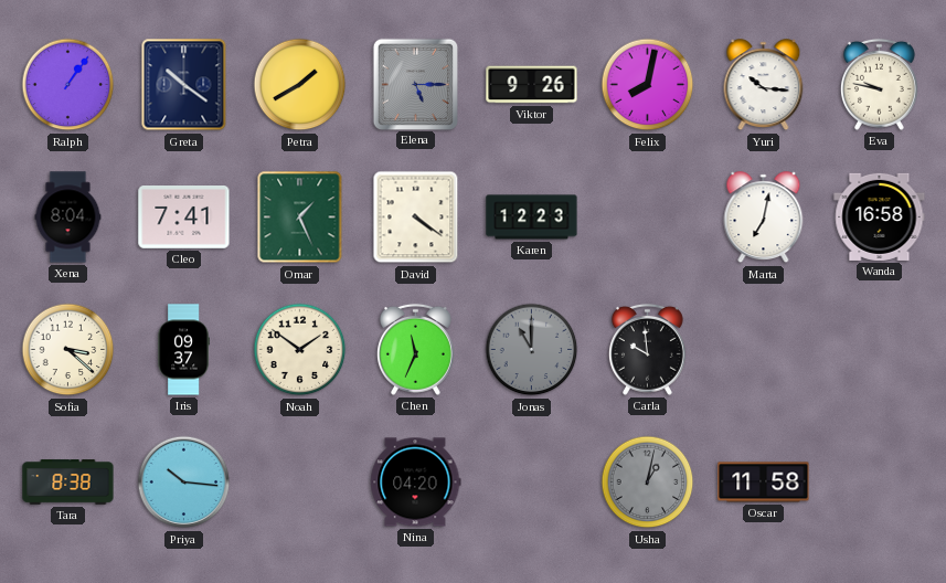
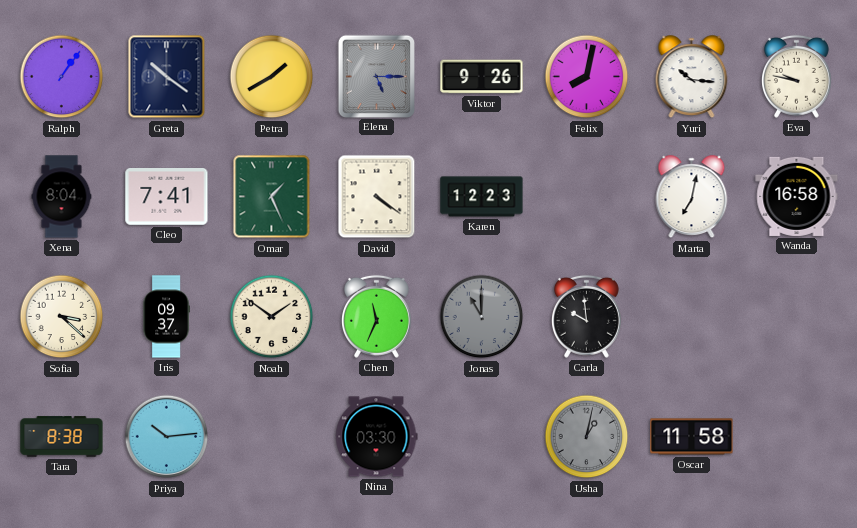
Priya: 10:16 -> 10:14 (167, 437)
Nina: 04:20 -> 03:30 (377, 437)
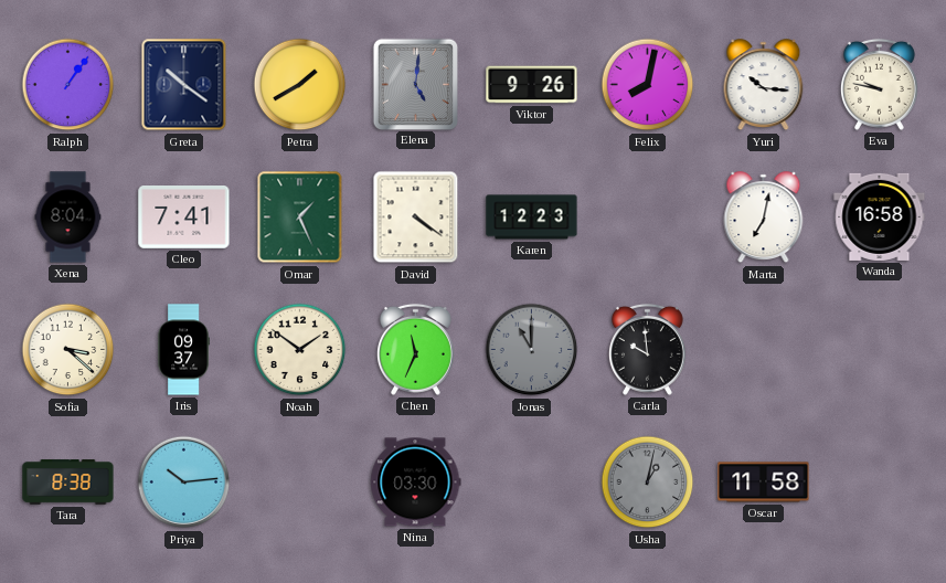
Elena: 5:15 -> 5:01 (415, 84)
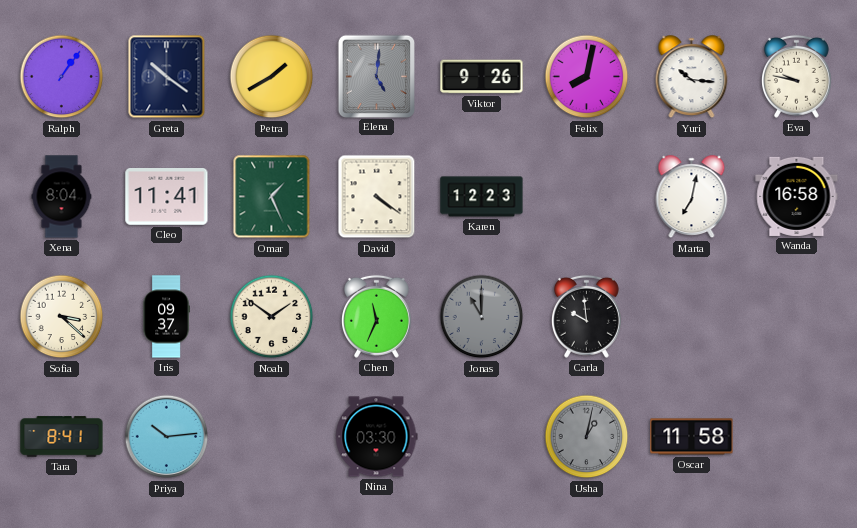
Cleo: 7:41 -> 11:41 (167, 197)
Tara: 8:38 -> 8:41 (62, 437)
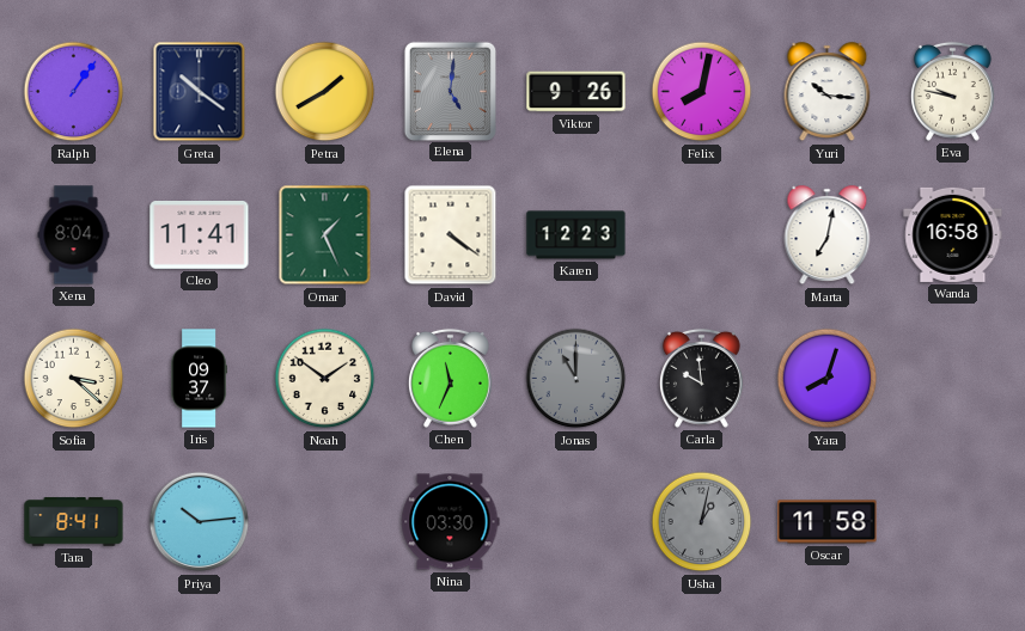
Yara: none -> 8:03 (828, 379)
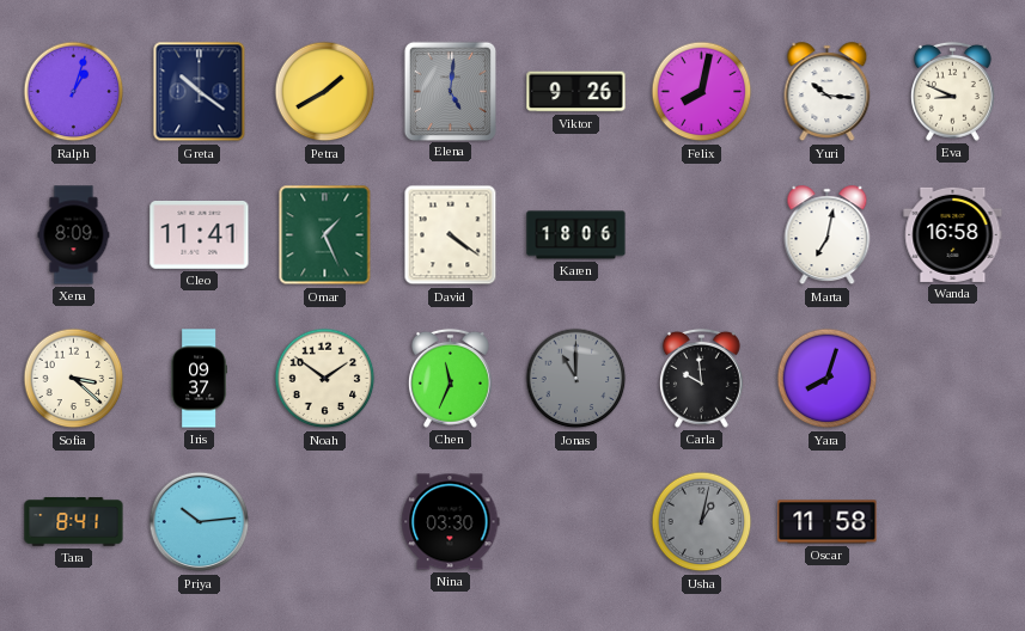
Ralph: 1:06 -> 1:03 (74, 92)
Eva: 9:47 -> 8:49 (952, 91)
Xena: 8:04 -> 8:09 (74, 235)
Karen: 12:23 -> 18:06 (576, 235)
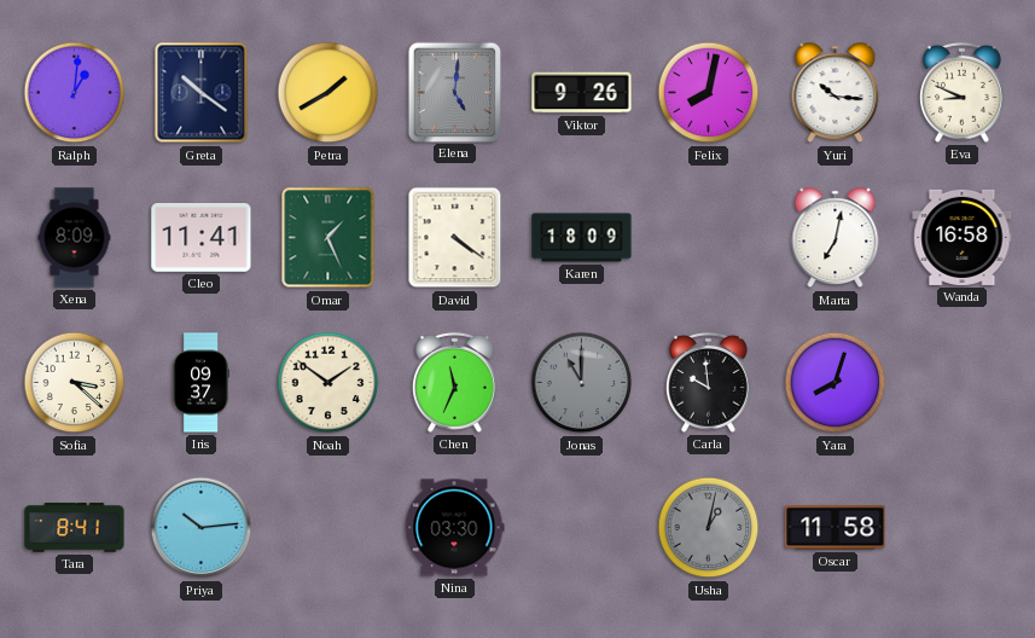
Ralph: 1:03 -> 1:01 (75, 93)
Karen: 18:06 -> 18:09 (582, 238)
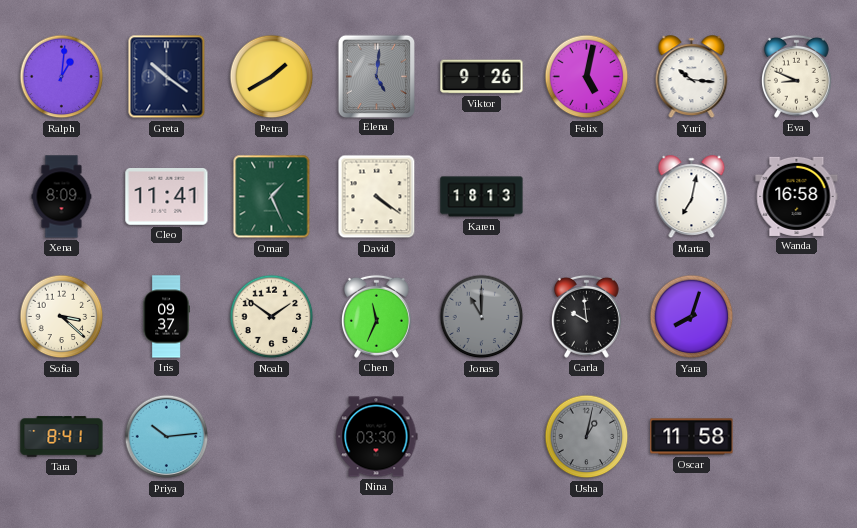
Felix: 8:02 -> 5:02 (587, 77)
Karen: 18:09 -> 18:13 (482, 197)
